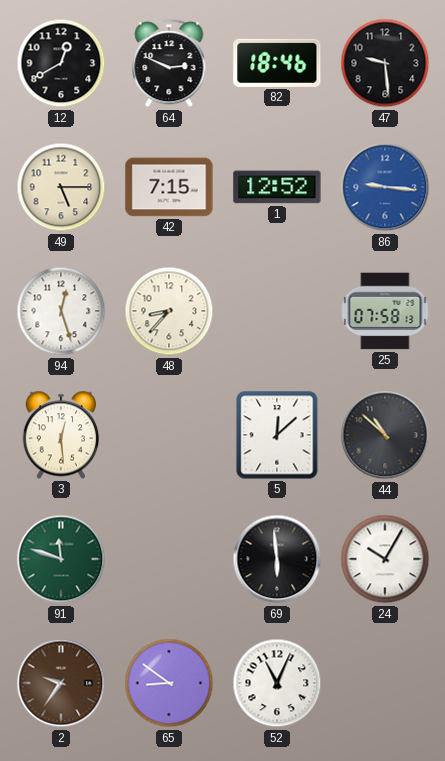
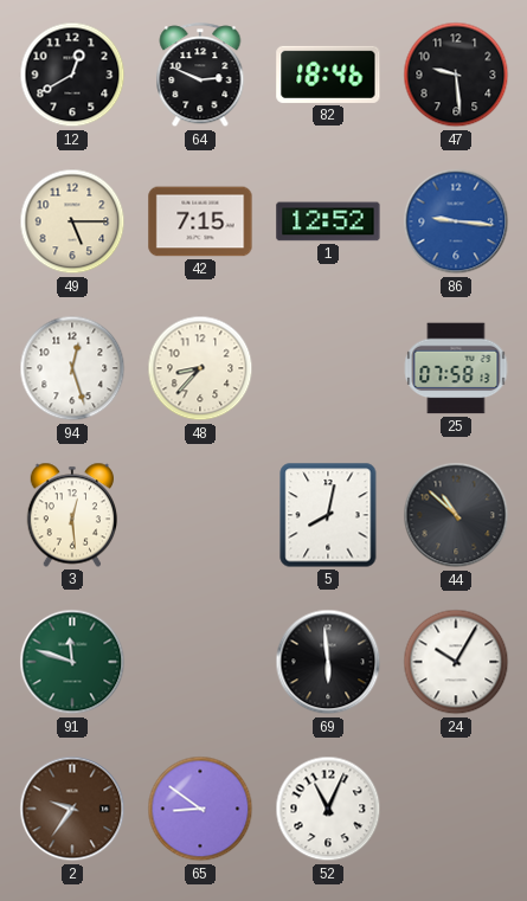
5: 12:08 -> 8:02 (328, 515)
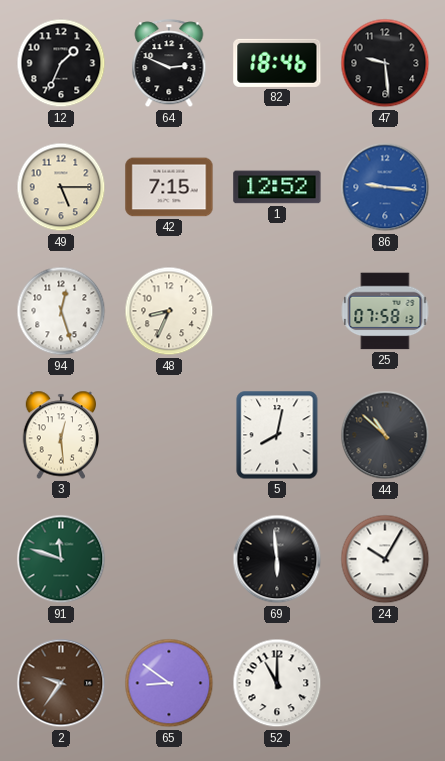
12: 12:40 -> 1:34 (61, 63)
48: 8:37 -> 8:34 (169, 311)
52: 11:04 -> 11:00 (277, 683)
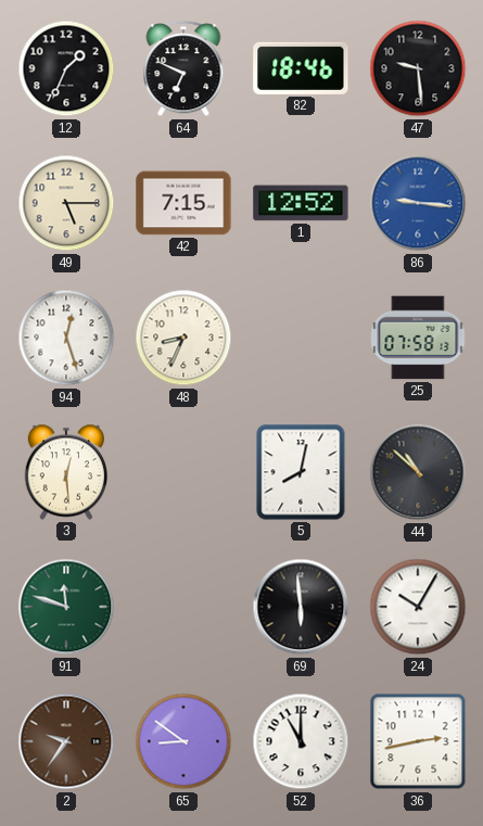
64: 2:49 -> 6:49 (183, 69)
36: none -> 2:43 (418, 741)
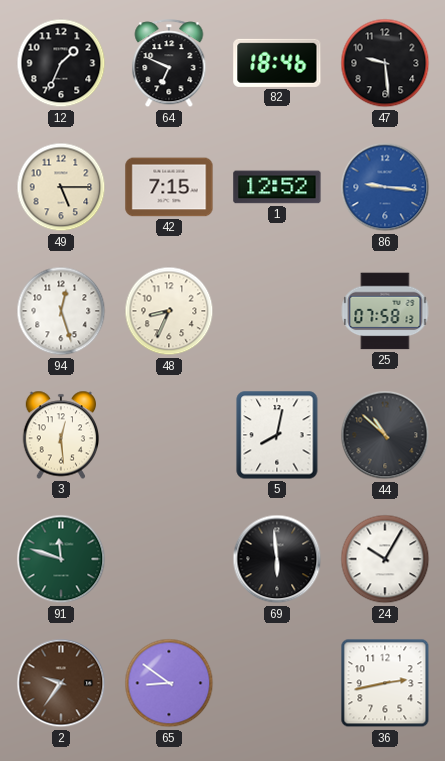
52: 11:00 -> none (301, 741)
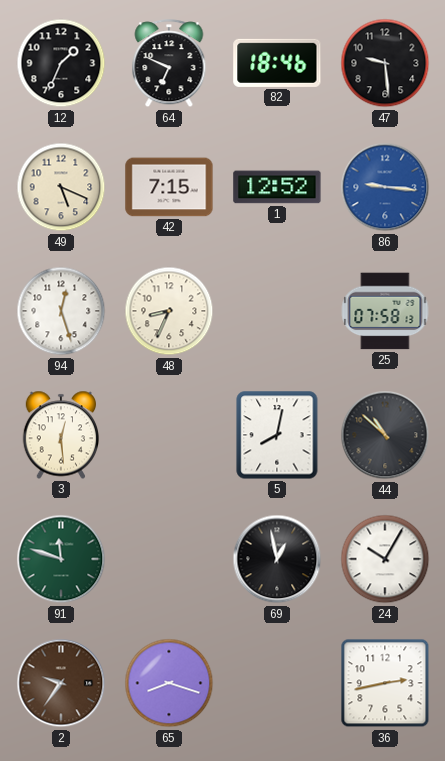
49: 5:15 -> 5:19 (61, 187)
69: 5:59 -> 12:58 (277, 559)
65: 8:51 -> 8:18 (169, 683)
